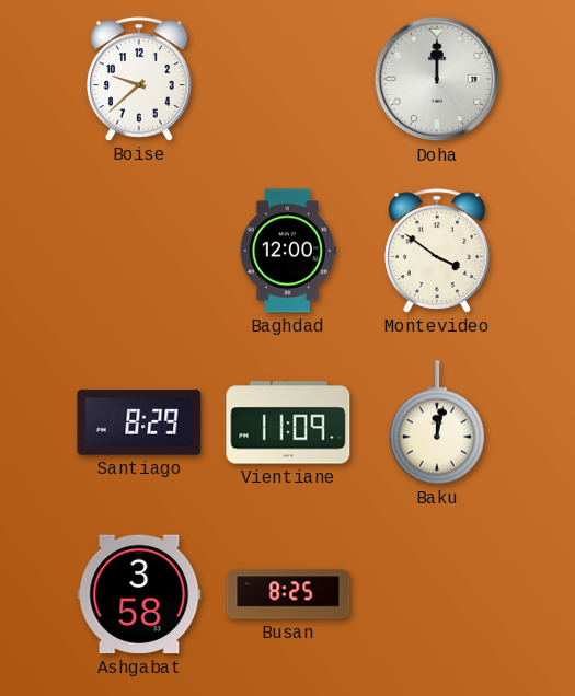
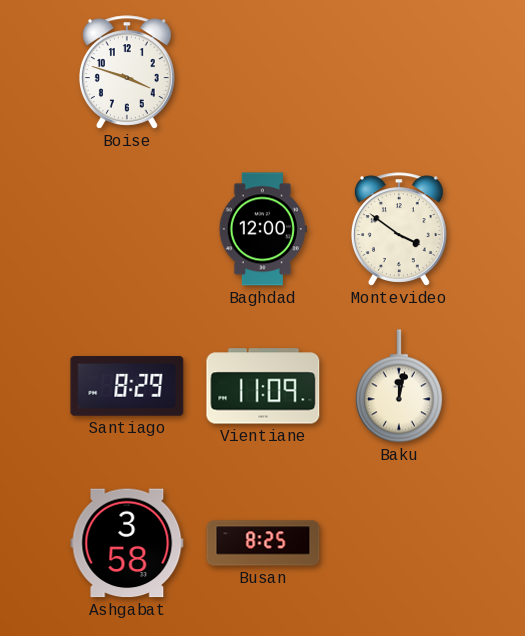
Boise: 9:38 -> 3:48 (127, 72)
Doha: 12:00 -> none (437, 79)
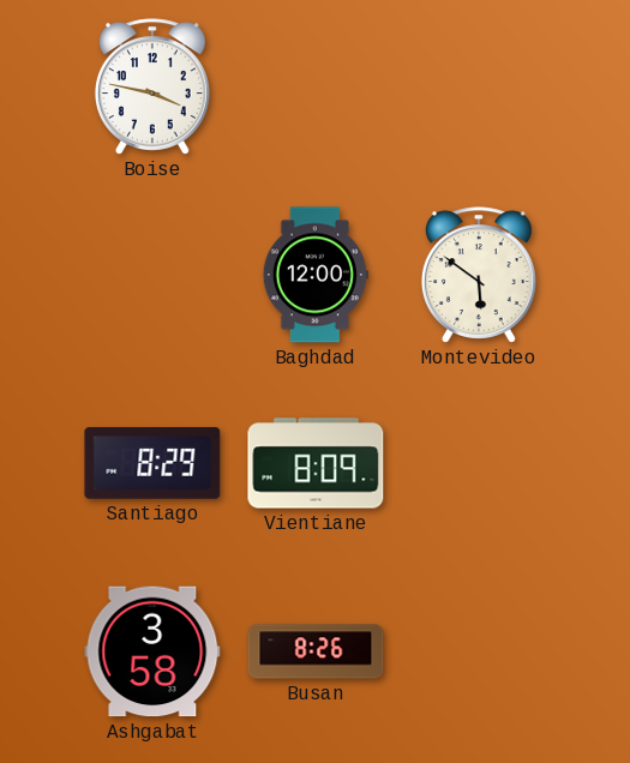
Boise: 3:48 -> 3:47 (152, 86)
Montevideo: 3:51 -> 5:51 (479, 275)
Vientiane: 11:09 -> 8:09 (316, 463)
Baku: 12:02 -> none (399, 386)
Busan: 8:25 -> 8:26 (316, 651)
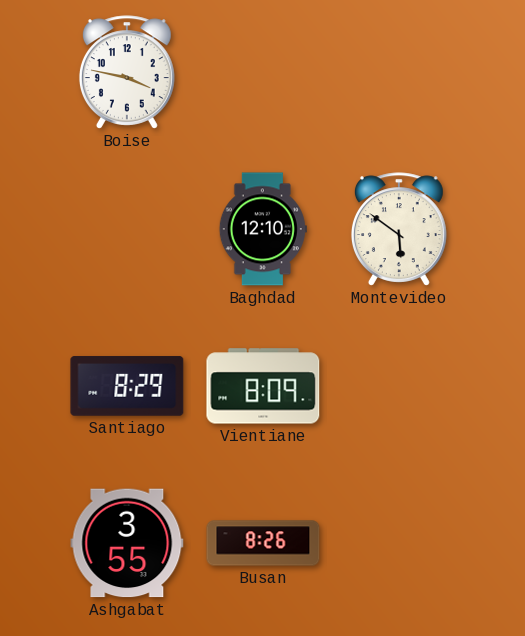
Baghdad: 12:00 -> 12:10 (263, 229)
Ashgabat: 3:58 -> 3:55 (127, 543)
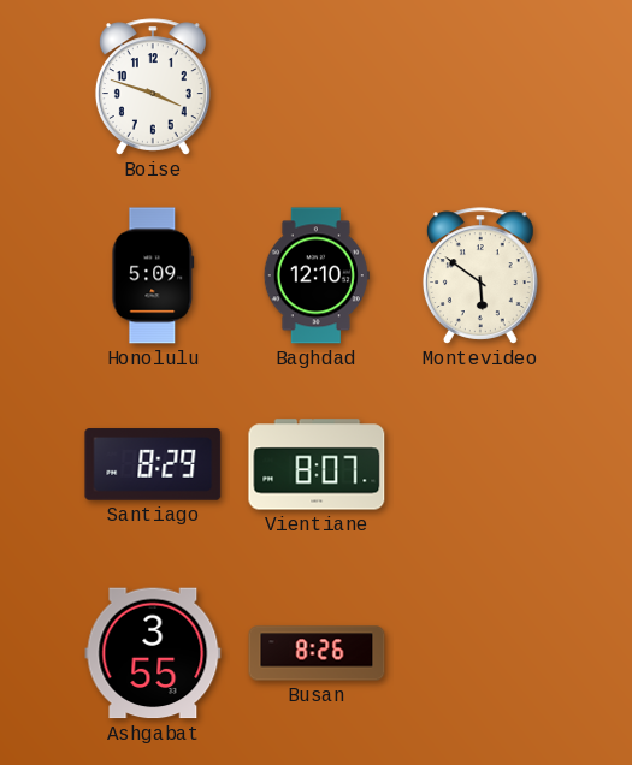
Boise: 3:47 -> 3:48 (153, 87)
Honolulu: none -> 5:09 (153, 275)
Vientiane: 8:09 -> 8:07 (317, 464)
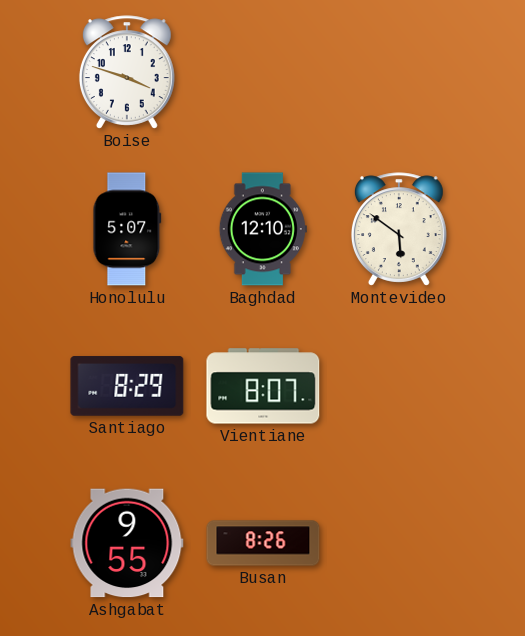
Honolulu: 5:09 -> 5:07 (127, 229)
Ashgabat: 3:55 -> 9:55 (127, 543)
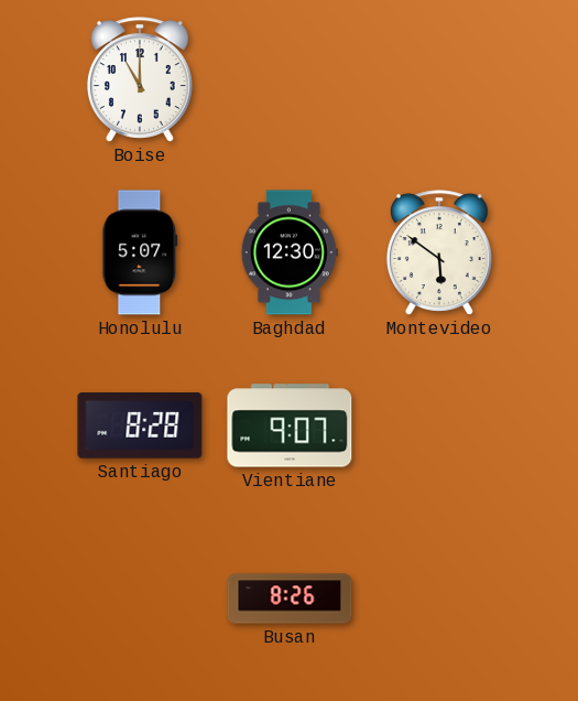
Boise: 3:48 -> 11:00 (140, 79)
Baghdad: 12:10 -> 12:30 (290, 252)
Santiago: 8:29 -> 8:28 (140, 425)
Vientiane: 8:07 -> 9:07 (290, 425)
Ashgabat: 9:55 -> none (127, 543)
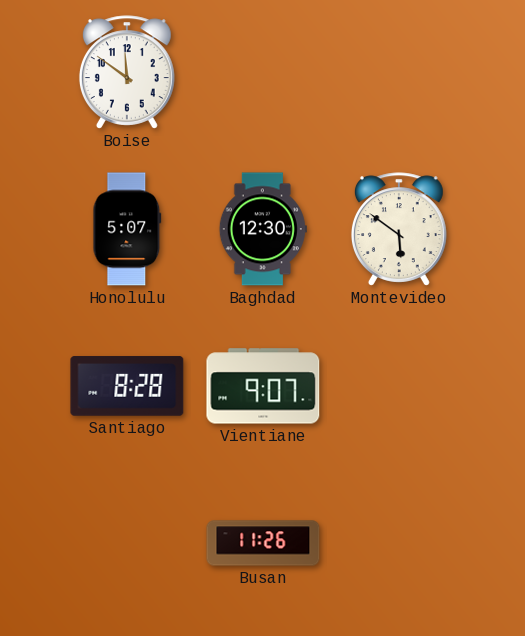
Boise: 11:00 -> 11:51 (127, 72)
Busan: 8:26 -> 11:26 (263, 543)
